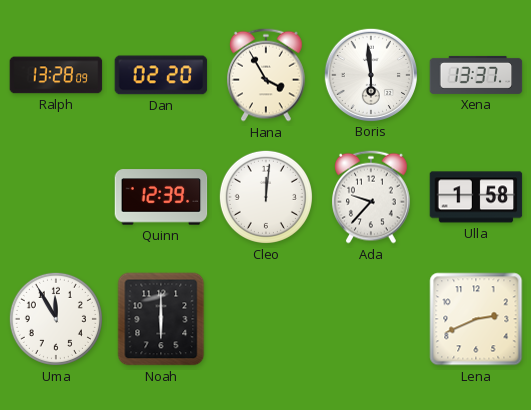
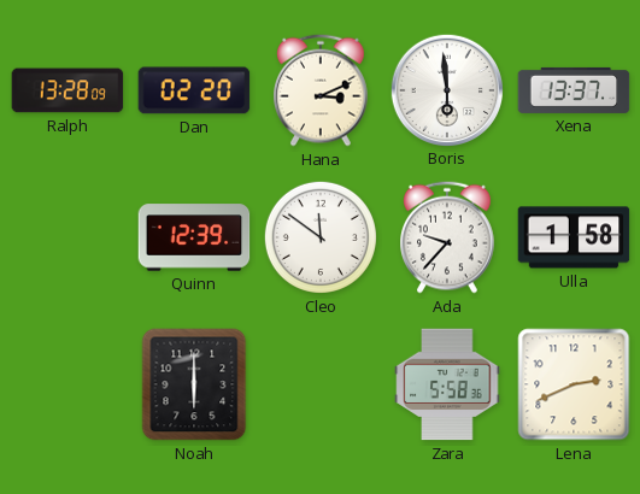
Hana: 3:55 -> 3:11 (322, 90)
Cleo: 12:01 -> 11:51 (321, 237)
Uma: 11:55 -> none (56, 319)
Zara: none -> 5:58 (447, 384)
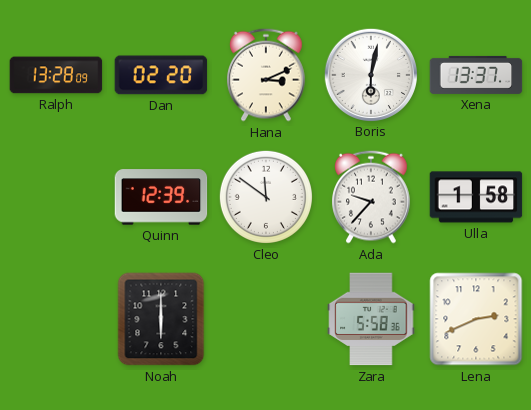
Boris: 5:59 -> 6:02 (370, 74)
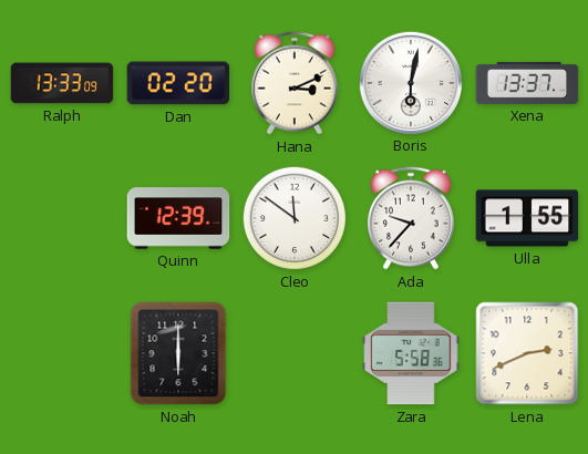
Ralph: 13:28 -> 13:33 (62, 83)
Ulla: 1:58 -> 1:55 (527, 218)
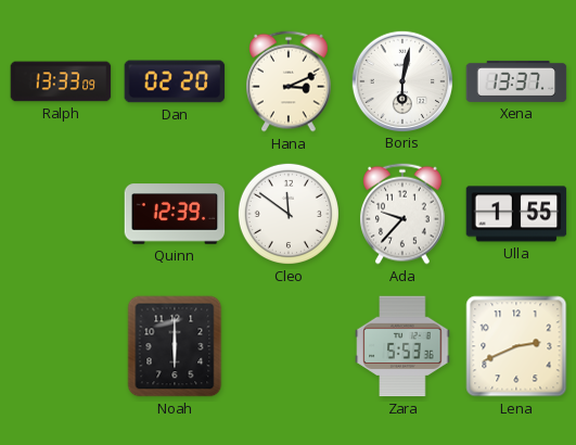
Zara: 5:58 -> 5:53 (402, 346)
